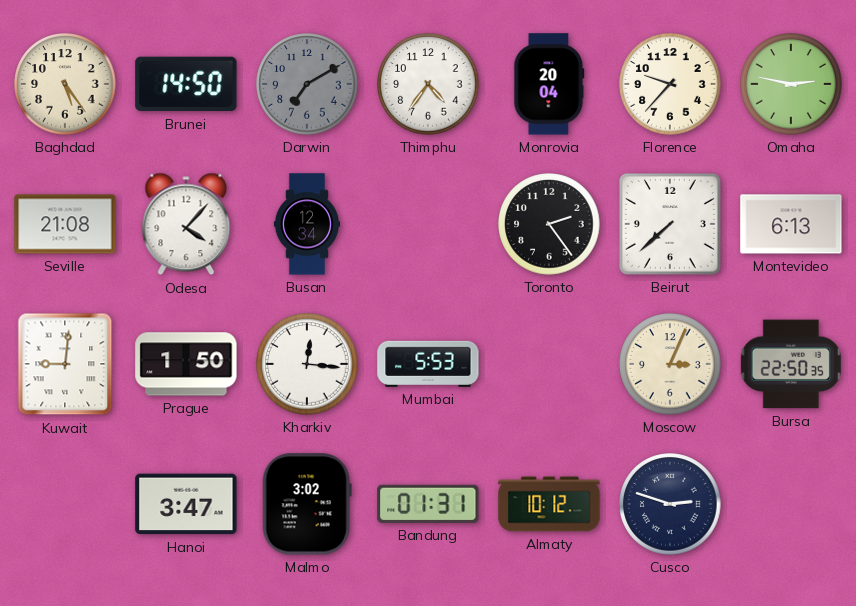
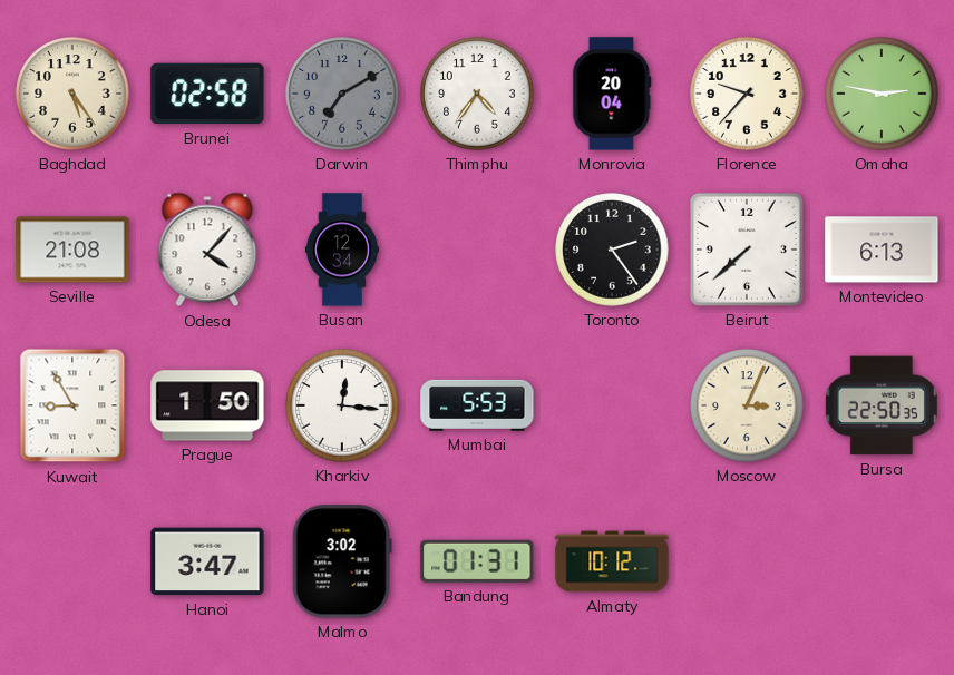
Brunei: 14:50 -> 02:58 (207, 94)
Kuwait: 9:01 -> 8:55 (72, 405)
Cusco: 2:48 -> none (670, 504)
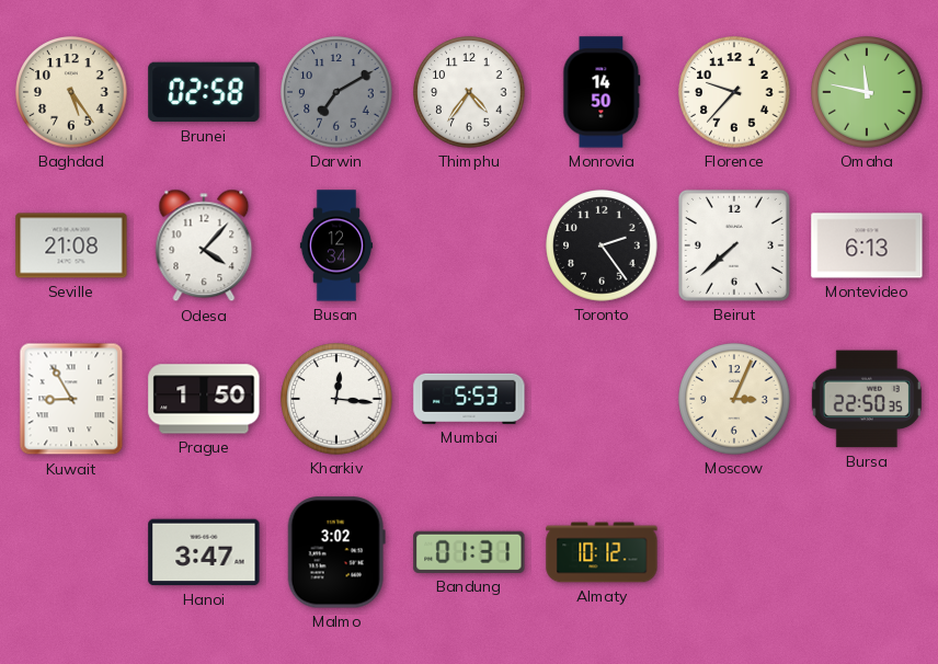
Monrovia: 20:04 -> 14:50 (602, 92)
Omaha: 2:47 -> 11:47 (867, 92)
